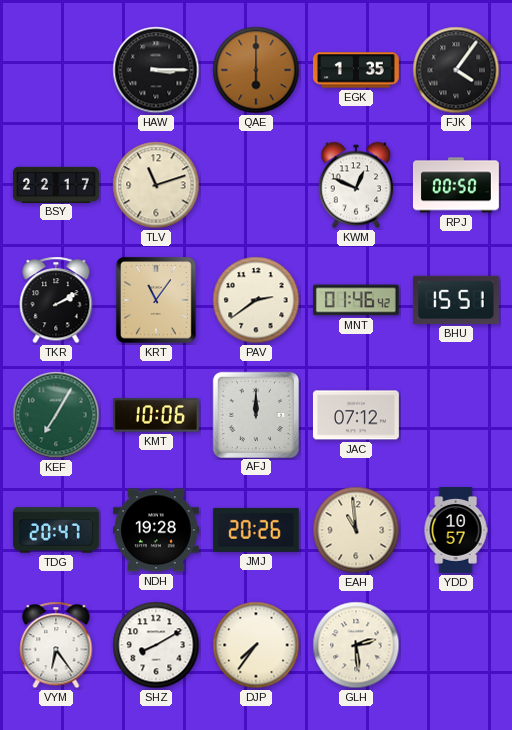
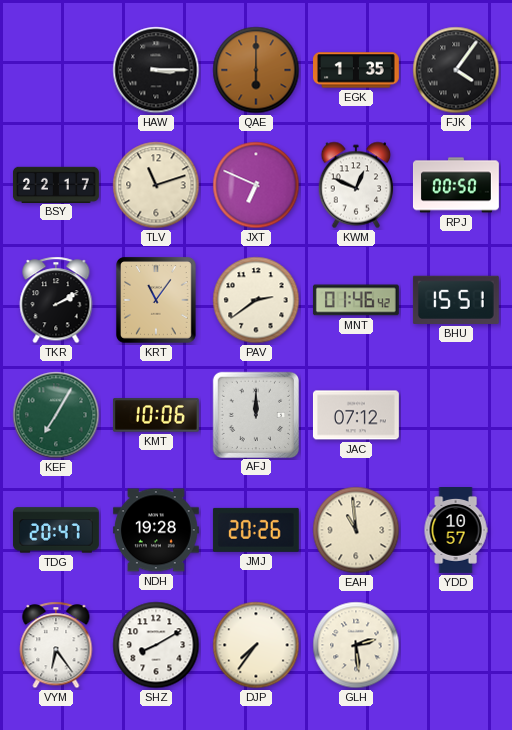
JXT: none -> 6:49 (256, 185)
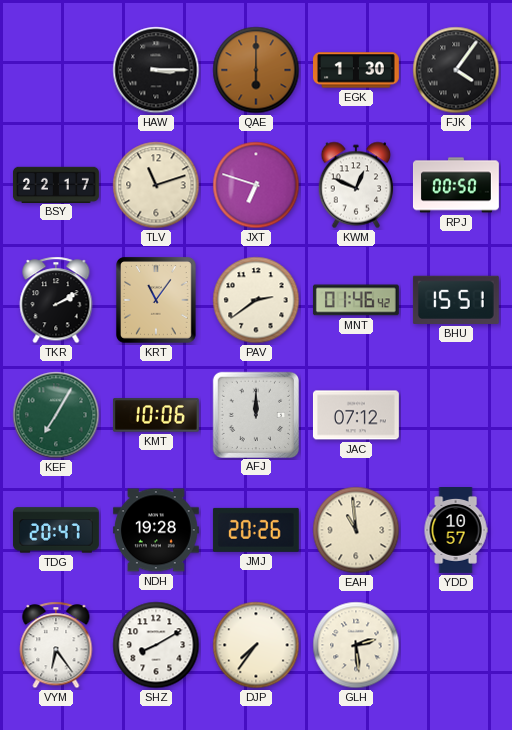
EGK: 1:35 -> 1:30 (357, 70)
JXT: 6:49 -> 6:48 (256, 185)
